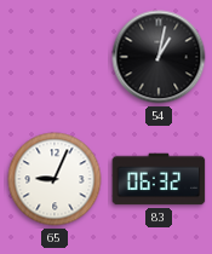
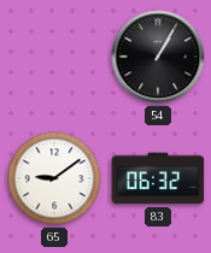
54: 1:02 -> 1:05 (158, 57)
65: 9:04 -> 9:09 (54, 178)
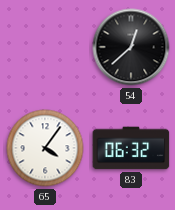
54: 1:05 -> 12:38 (131, 47)
65: 9:09 -> 4:06 (45, 148)
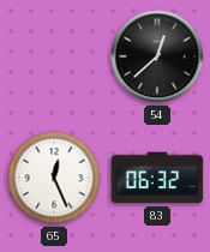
65: 4:06 -> 12:26 (54, 178)
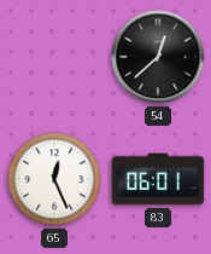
83: 06:32 -> 06:01 (158, 179)
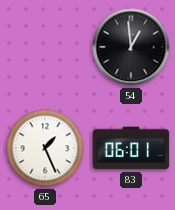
54: 12:38 -> 12:59 (131, 47)
65: 12:26 -> 1:26 (45, 148)
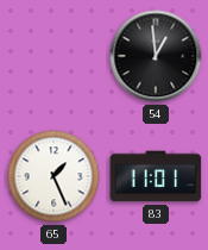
83: 06:01 -> 11:01 (156, 176)
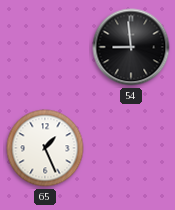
54: 12:59 -> 8:59 (131, 47)
83: 11:01 -> none (156, 176)
